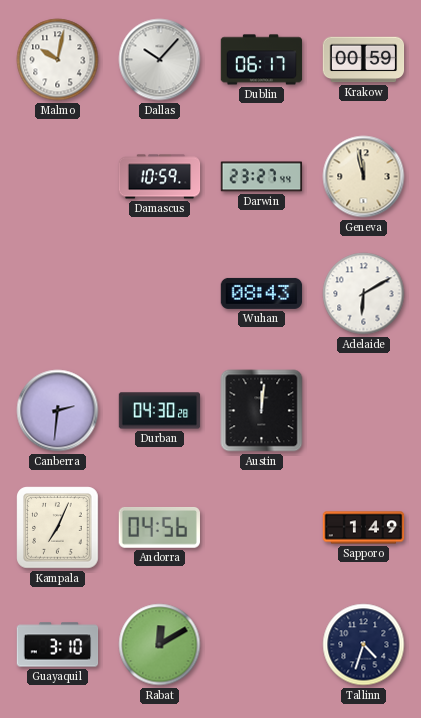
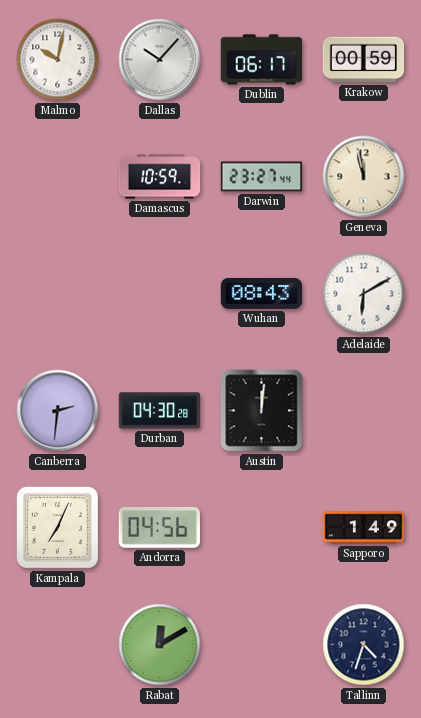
Guayaquil: 3:10 -> none (58, 645)
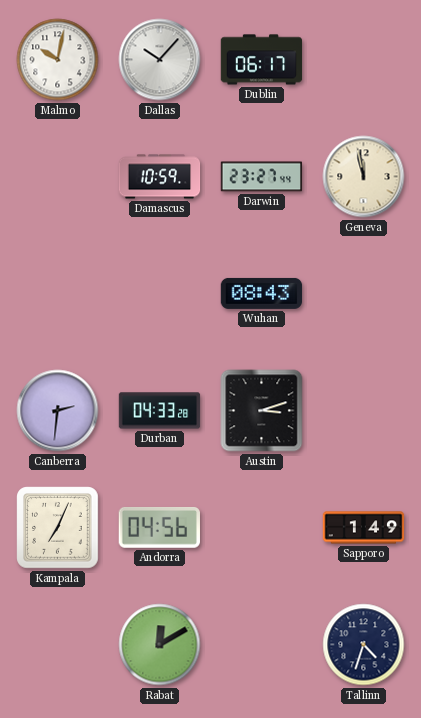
Krakow: 00:59 -> none (364, 60)
Adelaide: 6:10 -> none (364, 294)
Durban: 04:30 -> 04:33 (160, 411)
Austin: 12:01 -> 3:12 (262, 411)
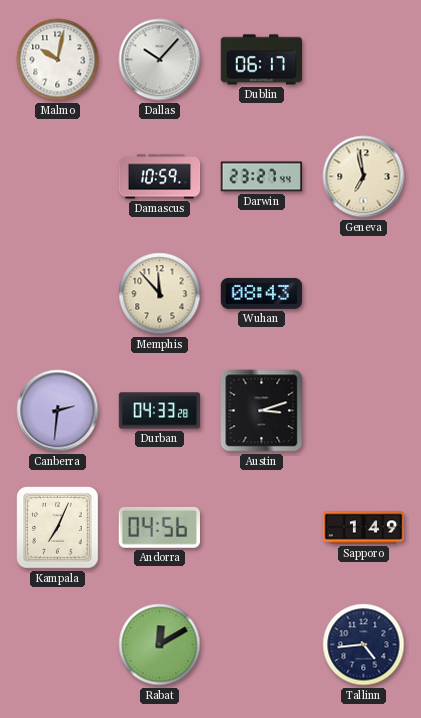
Geneva: 11:58 -> 6:58 (364, 177)
Memphis: none -> 11:53 (160, 294)
Tallinn: 4:33 -> 4:44 (364, 645)
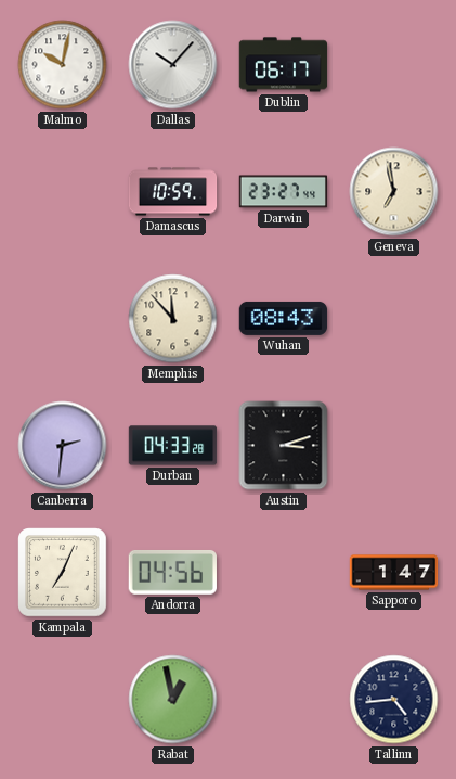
Sapporo: 1:49 -> 1:47 (394, 573)
Rabat: 12:10 -> 12:58 (173, 700)
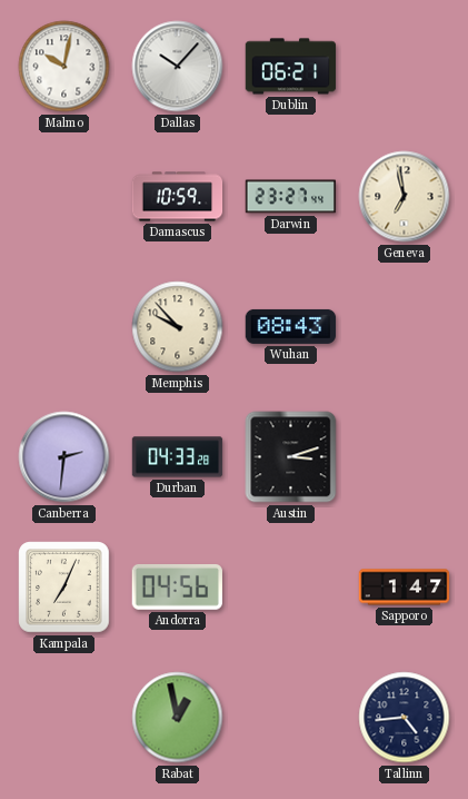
Dublin: 06:17 -> 06:21 (291, 67)
Memphis: 11:53 -> 9:53 (178, 327)
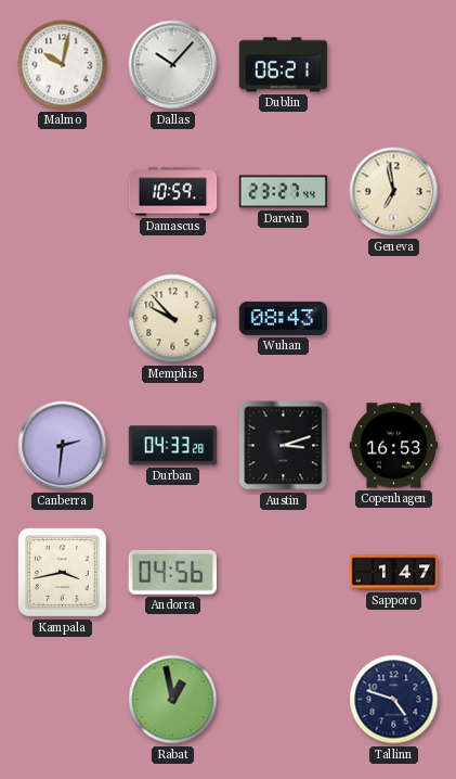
Copenhagen: none -> 16:53 (394, 446)
Kampala: 7:04 -> 3:43 (63, 573)
Tallinn: 4:44 -> 4:48 (394, 700)
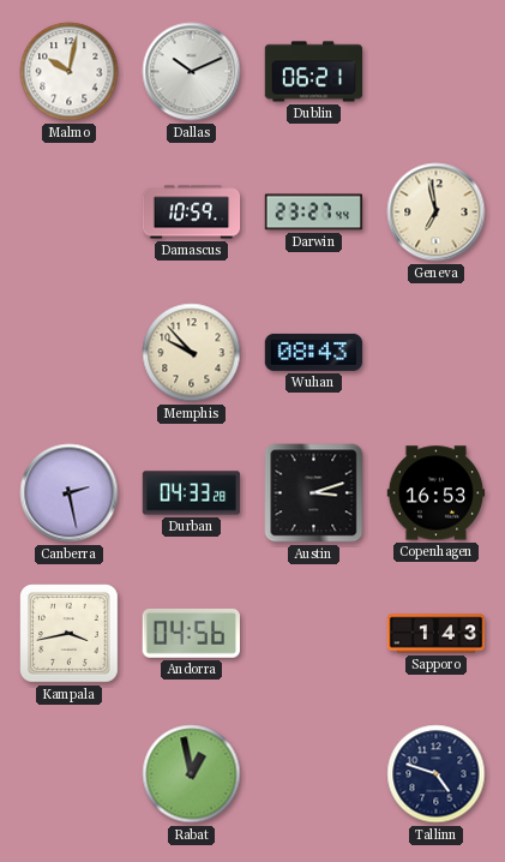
Dallas: 10:07 -> 10:11 (192, 72)
Canberra: 2:31 -> 2:28 (70, 493)
Sapporo: 1:47 -> 1:43 (437, 634)
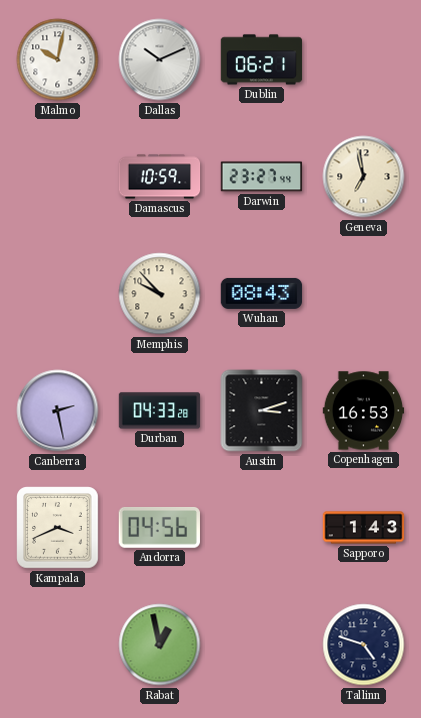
Kampala: 3:43 -> 3:41 (58, 528)
